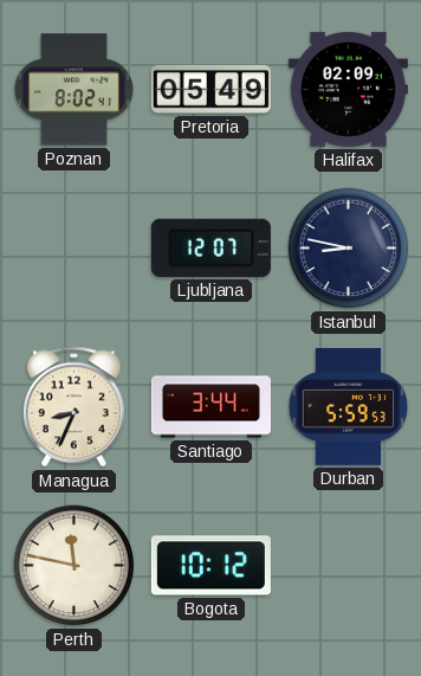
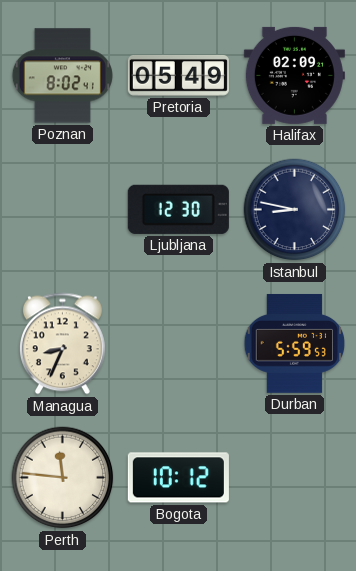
Ljubljana: 12:07 -> 12:30 (178, 209)
Santiago: 3:44 -> none (210, 407)
Perth: 11:47 -> 11:46 (63, 478)
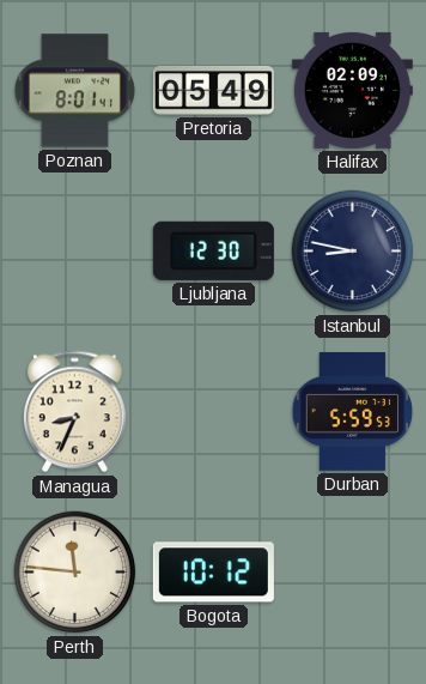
Poznan: 8:02 -> 8:01 (74, 91)
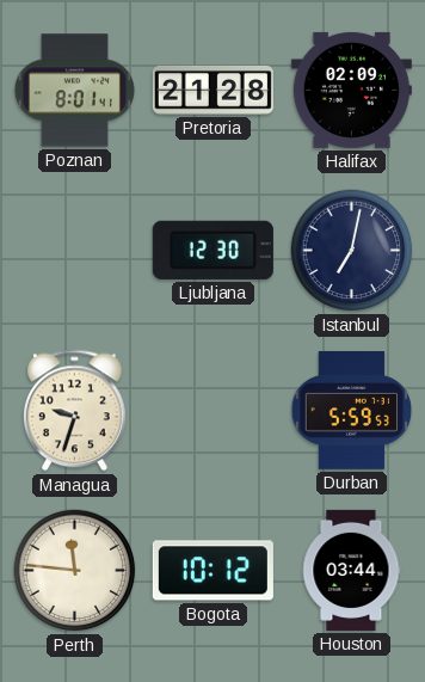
Pretoria: 05:49 -> 21:28 (213, 91)
Istanbul: 8:47 -> 7:02 (352, 251)
Managua: 8:34 -> 9:33 (74, 411)
Houston: none -> 03:44 (352, 570)
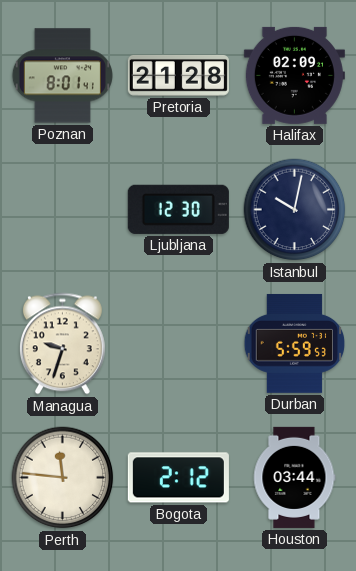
Istanbul: 7:02 -> 10:02 (295, 210)
Bogota: 10:12 -> 2:12 (178, 478)
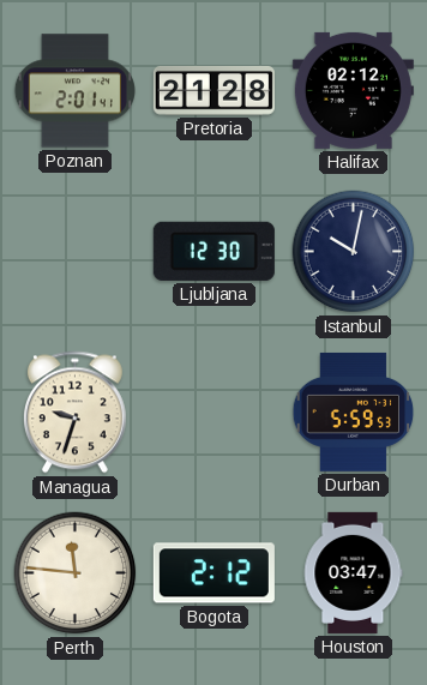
Poznan: 8:01 -> 2:01 (74, 91)
Halifax: 02:09 -> 02:12 (353, 90)
Houston: 03:44 -> 03:47 (354, 572)
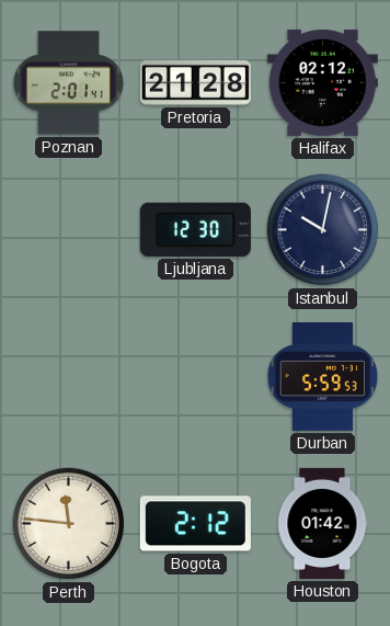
Managua: 9:33 -> none (74, 413)
Houston: 03:47 -> 01:42 (323, 523)
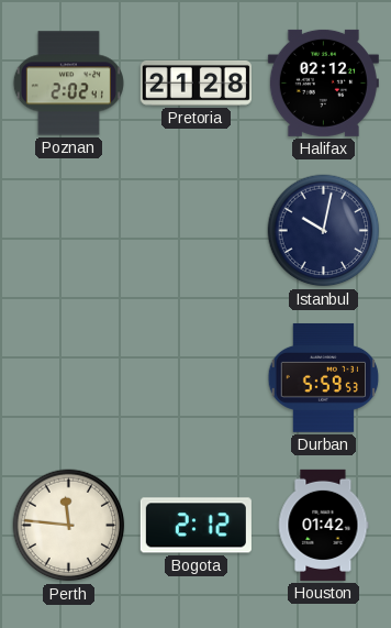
Poznan: 2:01 -> 2:02 (68, 84)
Ljubljana: 12:30 -> none (195, 229)
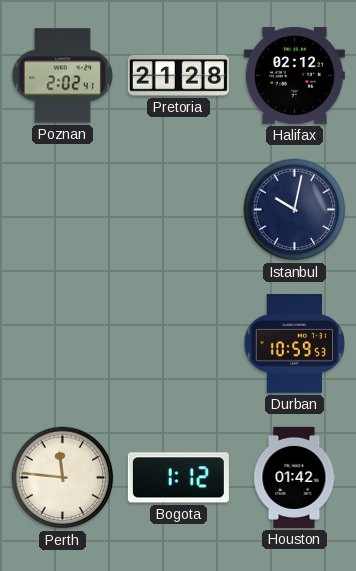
Durban: 5:59 -> 10:59 (295, 343)
Bogota: 2:12 -> 1:12 (178, 478)
